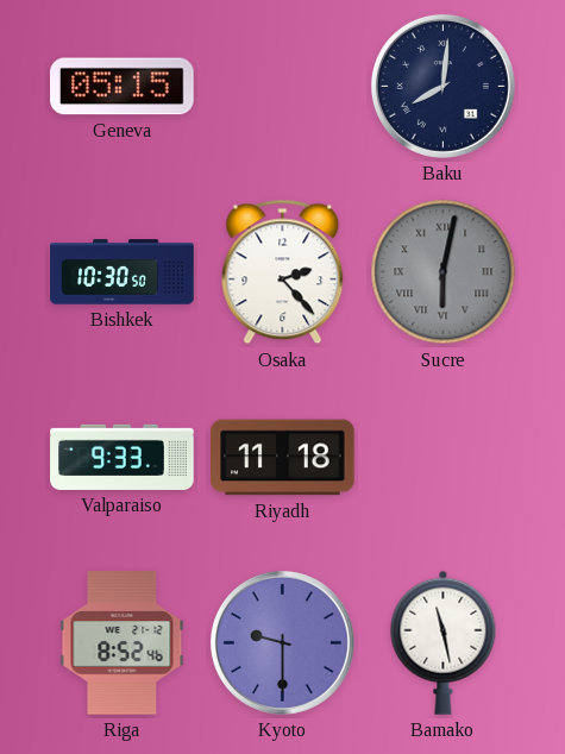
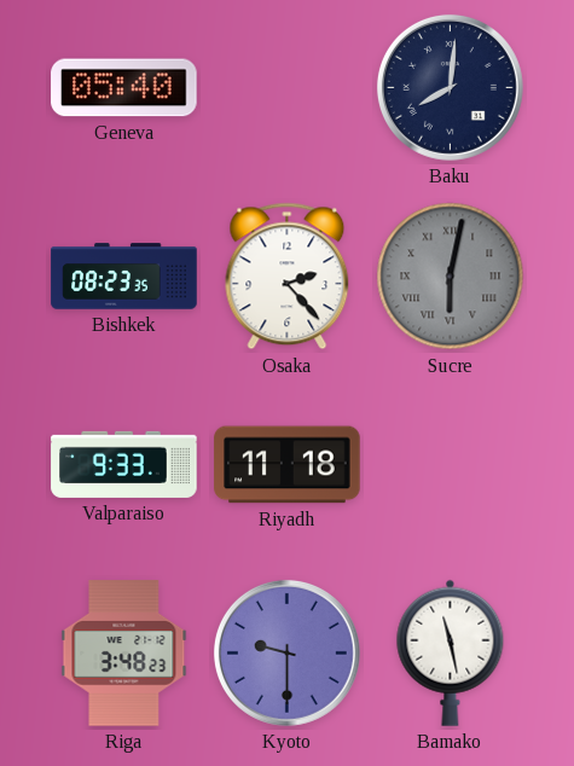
Geneva: 05:15 -> 05:40 (124, 88)
Bishkek: 10:30 -> 08:23 (124, 277)
Riga: 8:52 -> 3:48 (124, 654)
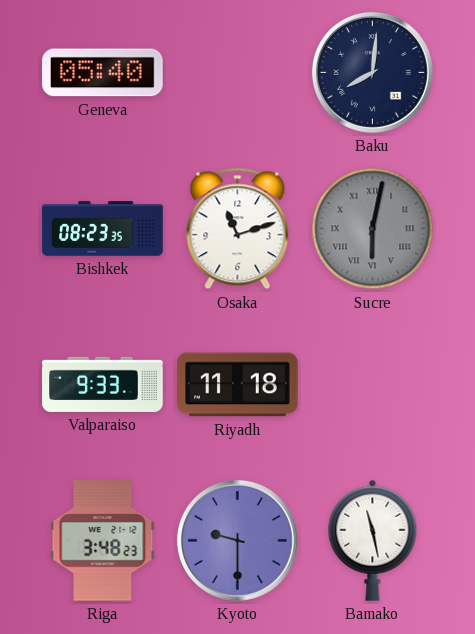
Osaka: 2:23 -> 11:12 (238, 229)
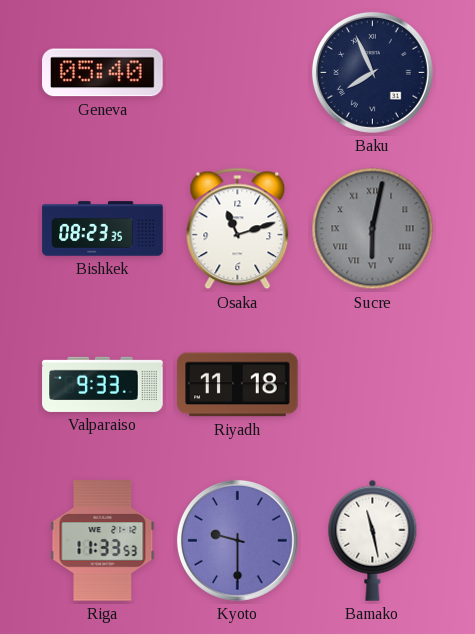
Baku: 8:01 -> 7:56 (372, 72)
Riga: 3:48 -> 11:33 (103, 541)
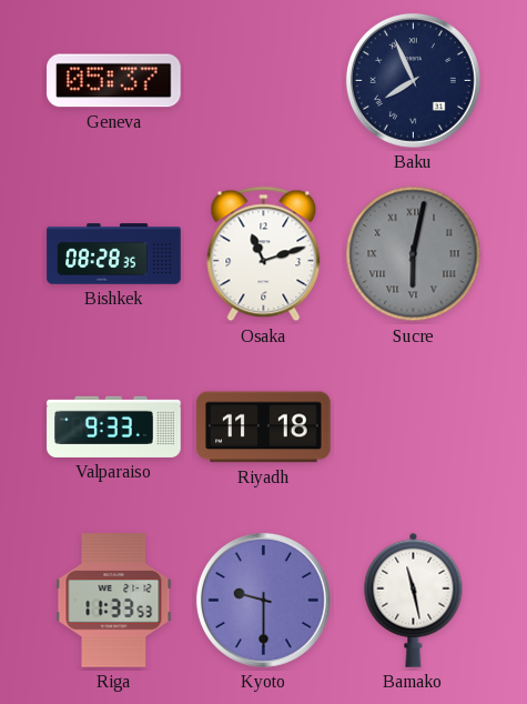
Geneva: 05:40 -> 05:37 (114, 81)
Bishkek: 08:23 -> 08:28 (114, 254)
